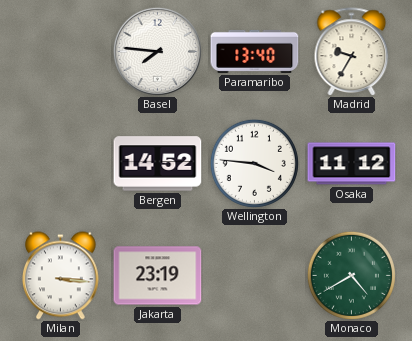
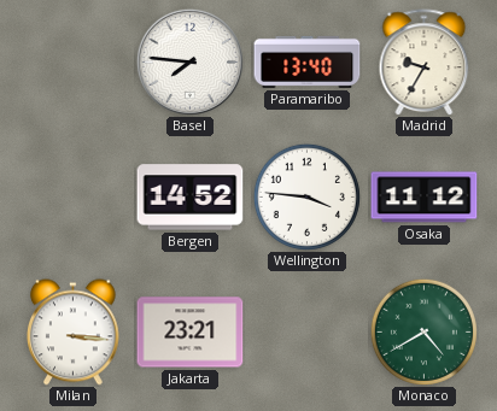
Jakarta: 23:19 -> 23:21 (191, 333)
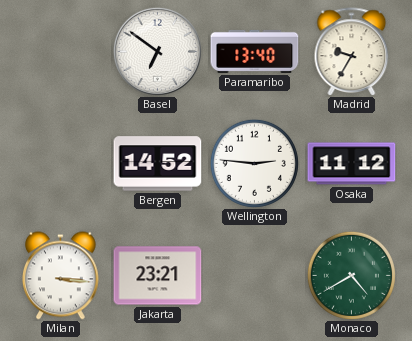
Basel: 7:46 -> 6:51 (157, 51)
Wellington: 3:46 -> 2:46 (254, 163)
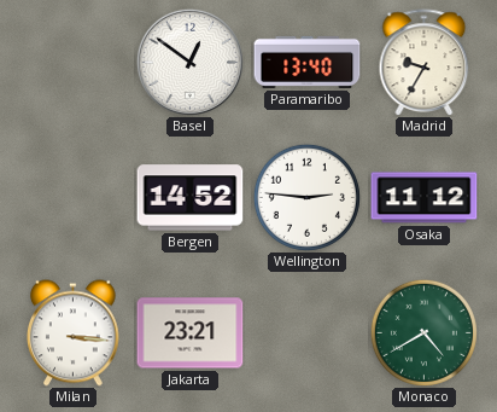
Basel: 6:51 -> 12:51 (189, 62)
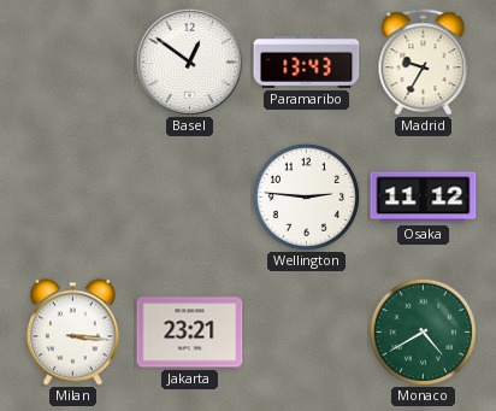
Paramaribo: 13:40 -> 13:43 (307, 61)
Bergen: 14:52 -> none (191, 198)
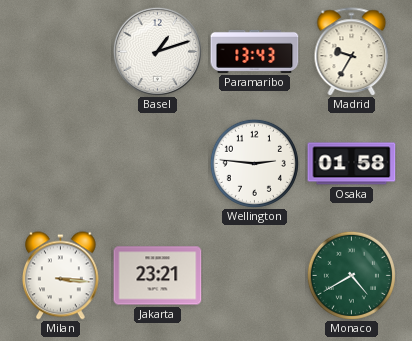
Basel: 12:51 -> 1:12 (157, 51)
Osaka: 11:12 -> 01:58 (352, 164)
